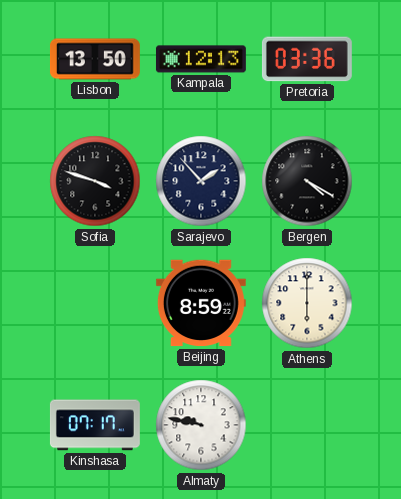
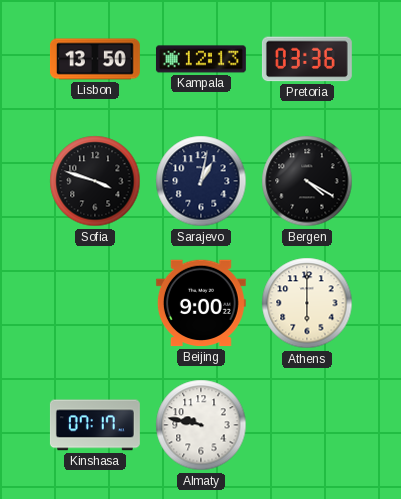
Sarajevo: 1:53 -> 1:02 (201, 181)
Beijing: 8:59 -> 9:00 (201, 303)
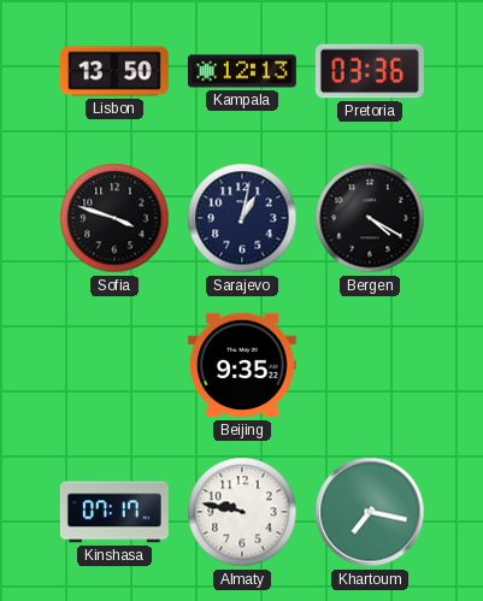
Beijing: 9:00 -> 9:35 (242, 365)
Athens: 6:00 -> none (307, 303)
Khartoum: none -> 7:17 (370, 512)
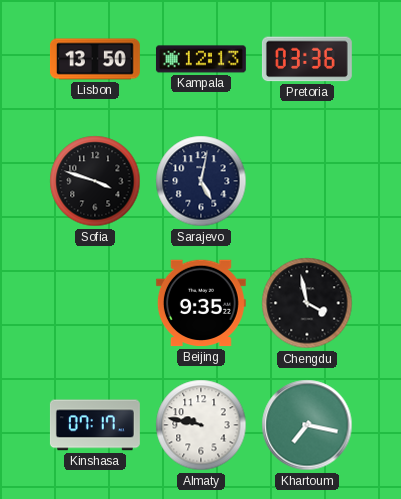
Sarajevo: 1:02 -> 5:02 (201, 181)
Bergen: 4:20 -> none (370, 218)
Chengdu: none -> 3:58 (307, 303)
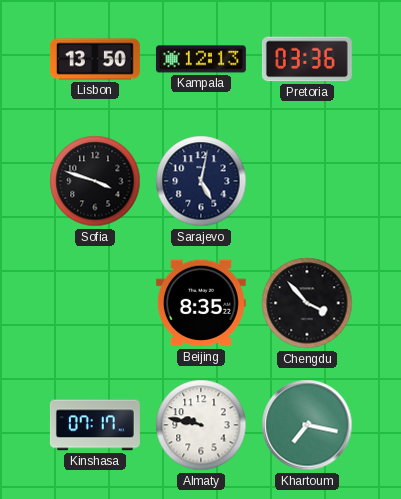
Beijing: 9:35 -> 8:35 (201, 303)
Chengdu: 3:58 -> 3:53 (307, 303)
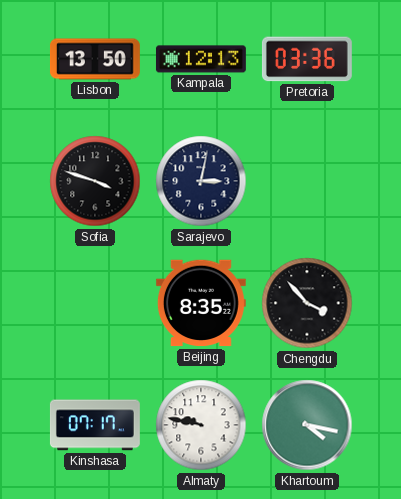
Sarajevo: 5:02 -> 3:02 (201, 181)
Khartoum: 7:17 -> 4:17 (307, 425)
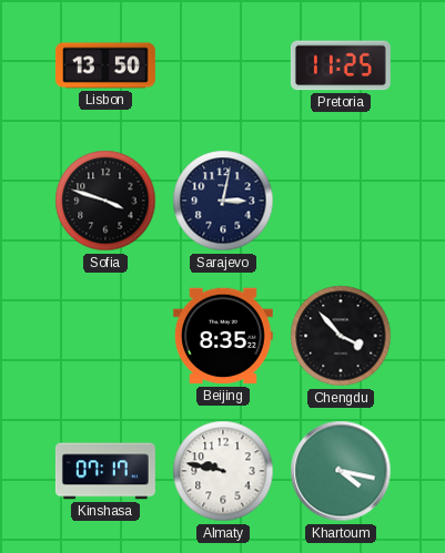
Kampala: 12:13 -> none (201, 59)
Pretoria: 03:36 -> 11:25 (341, 65)
